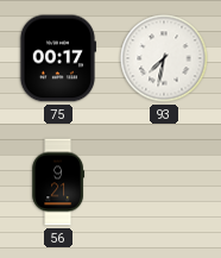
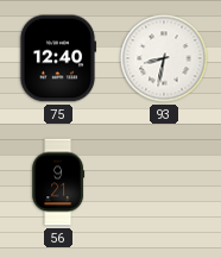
75: 00:17 -> 12:40 (58, 58)
93: 7:32 -> 8:32 (164, 58)
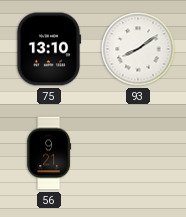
75: 12:40 -> 13:10 (49, 49)
93: 8:32 -> 8:09 (138, 49)
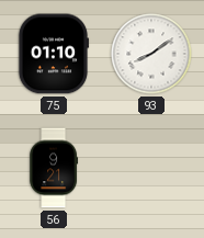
75: 13:10 -> 01:10 (54, 54)
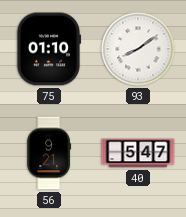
40: none -> 5:47 (138, 153)
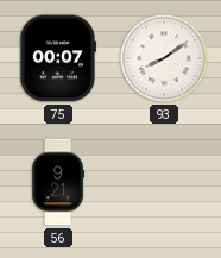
75: 01:10 -> 00:07 (58, 58)
40: 5:47 -> none (138, 153)
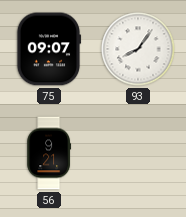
75: 00:07 -> 09:07 (49, 49)
93: 8:09 -> 8:06 (138, 49)
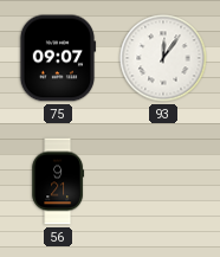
93: 8:06 -> 12:06 (163, 58)
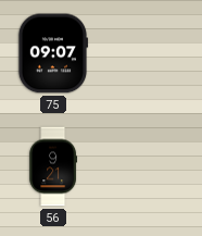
93: 12:06 -> none (163, 58)
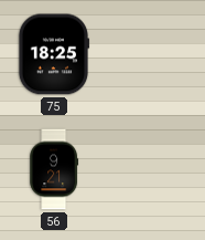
75: 09:07 -> 18:25 (54, 54)
